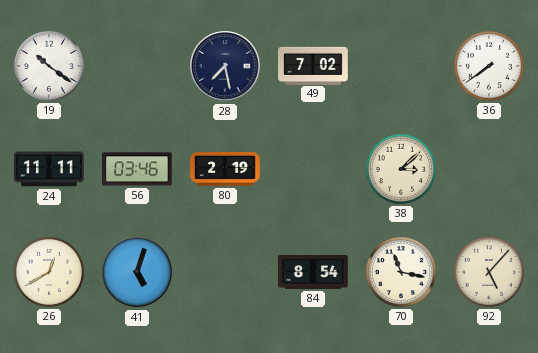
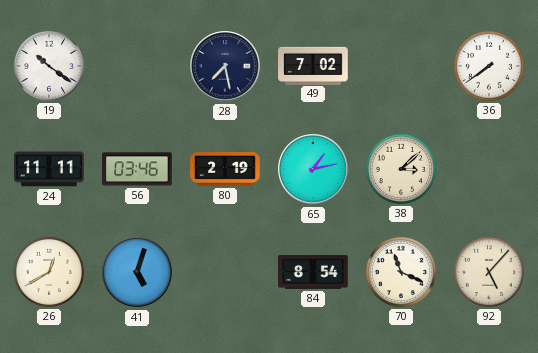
65: none -> 1:13 (313, 169)
70: 11:17 -> 11:19 (401, 272)
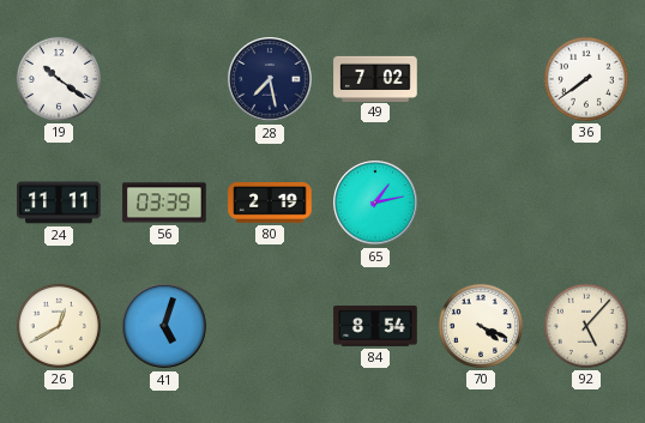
56: 03:46 -> 03:39 (164, 203)
38: 3:08 -> none (401, 169)
70: 11:19 -> 4:19 (481, 326)
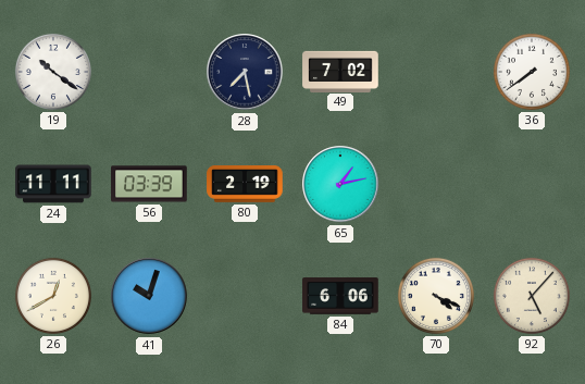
41: 5:03 -> 10:03 (149, 296)
84: 8:54 -> 6:06 (340, 296)
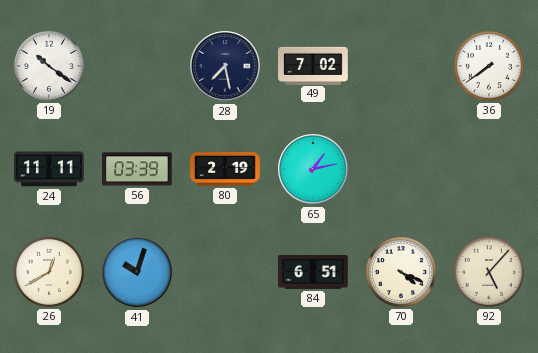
84: 6:06 -> 6:51 (313, 272)
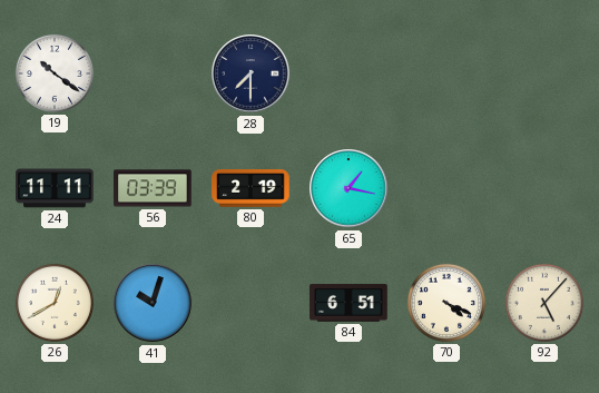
28: 7:28 -> 7:30 (251, 73)
49: 7:02 -> none (313, 65)
36: 7:39 -> none (489, 66)
65: 1:13 -> 1:17 (348, 188)
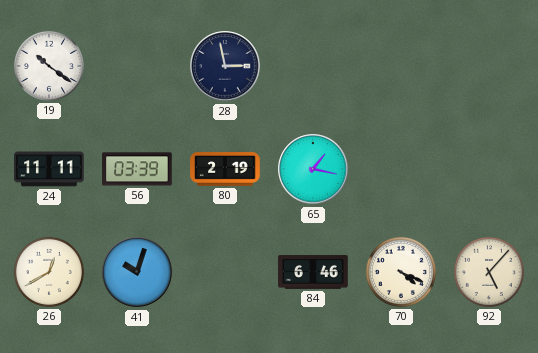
28: 7:30 -> 2:58 (225, 66)
84: 6:51 -> 6:46 (313, 272)
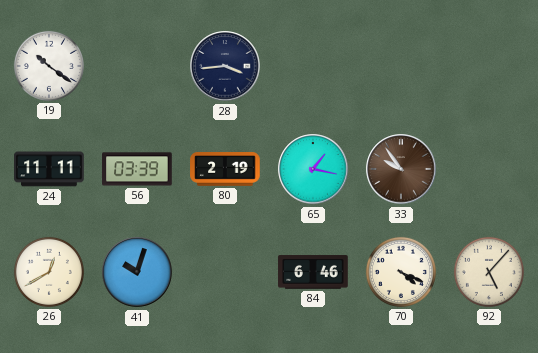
28: 2:58 -> 3:44 (225, 66)
33: none -> 9:54 (401, 169)
